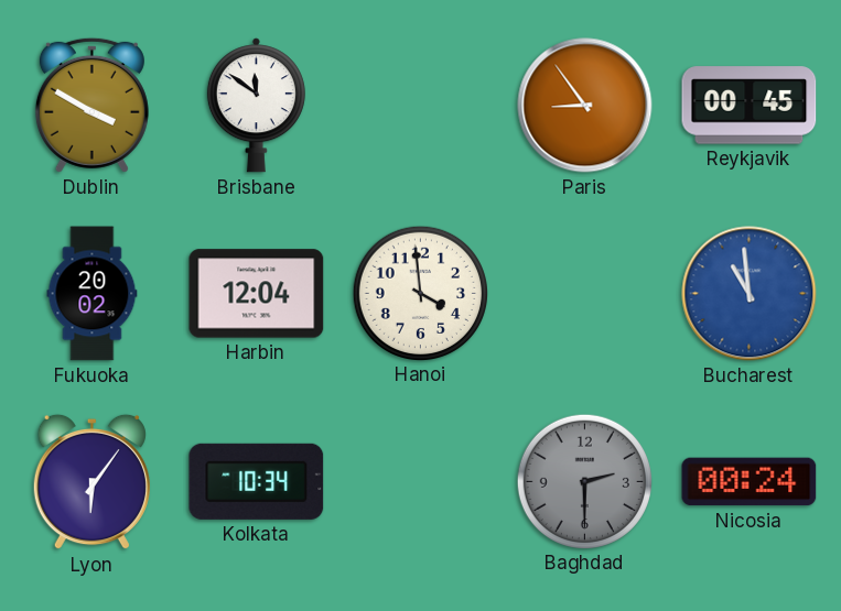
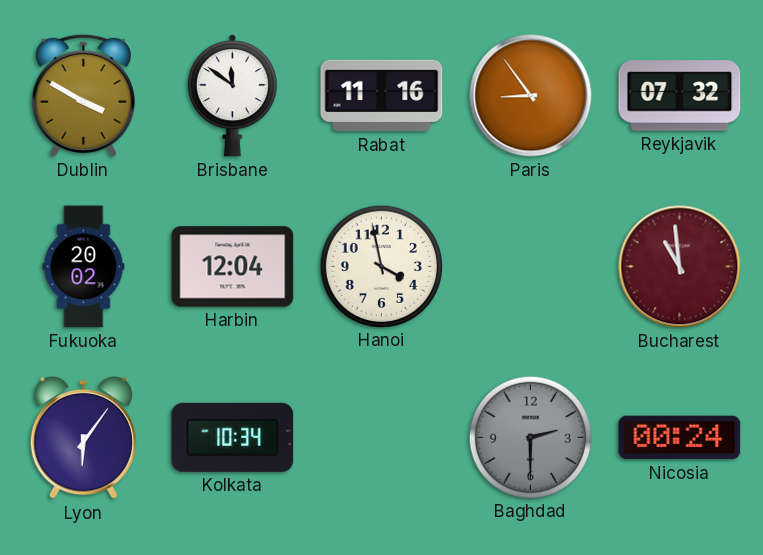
Rabat: none -> 11:16 (382, 96)
Reykjavik: 00:45 -> 07:32 (680, 96)
Hanoi: 3:59 -> 3:58 (381, 266)
Bucharest dial: blue -> burgundy (680, 267)
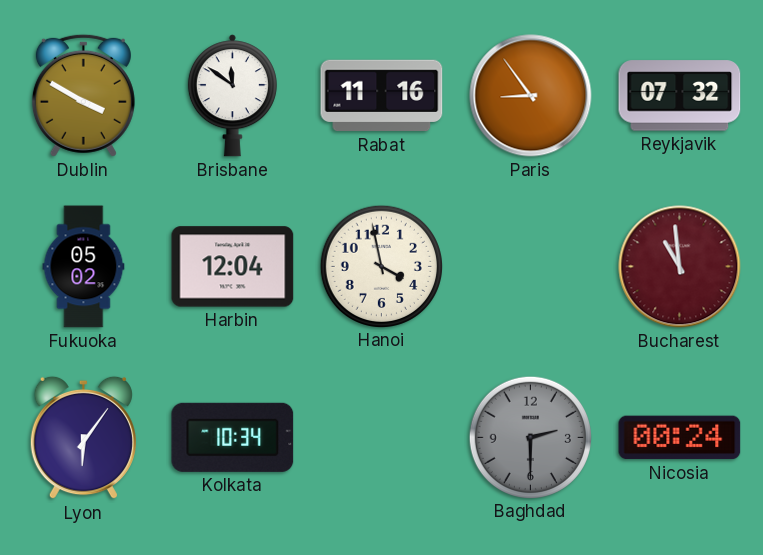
Fukuoka: 20:02 -> 05:02 (84, 267)
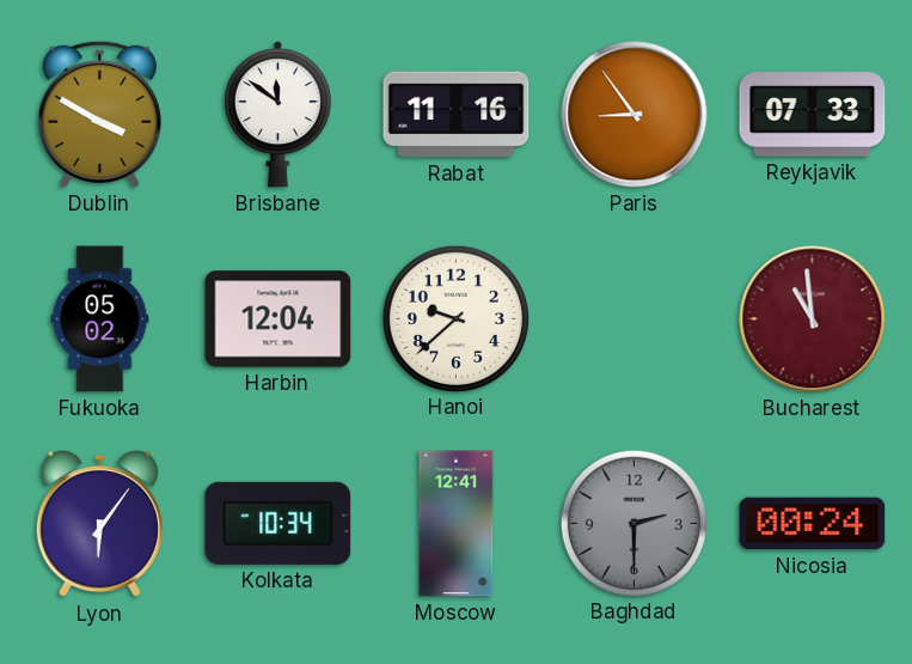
Reykjavik: 07:32 -> 07:33 (813, 115)
Hanoi: 3:58 -> 9:38 (455, 318)
Moscow: none -> 12:41 (457, 524)
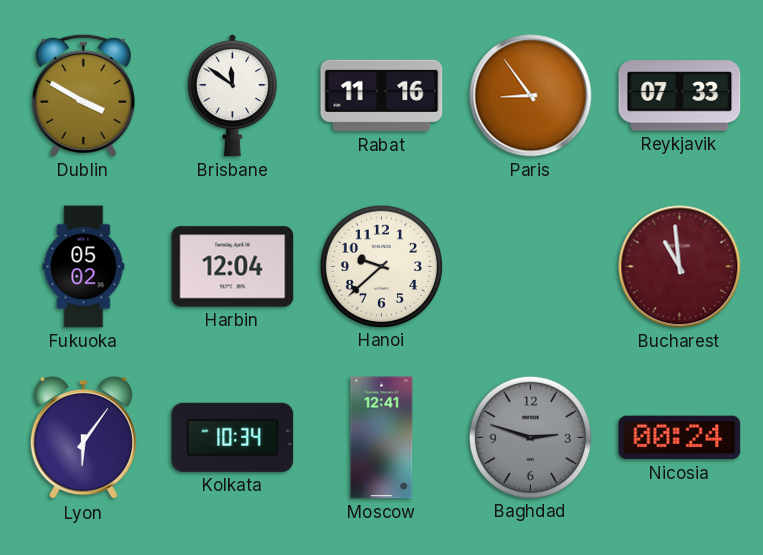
Baghdad: 2:30 -> 2:48 (530, 437)
